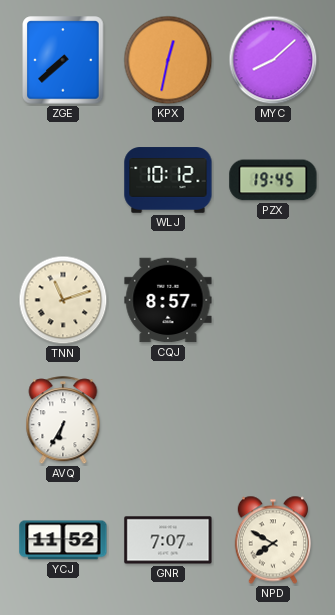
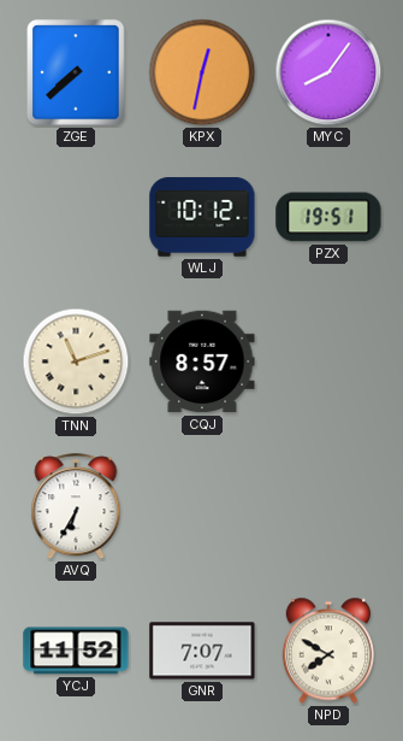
MYC: 8:08 -> 8:06 (328, 72)
PZX: 19:45 -> 19:51 (328, 217)
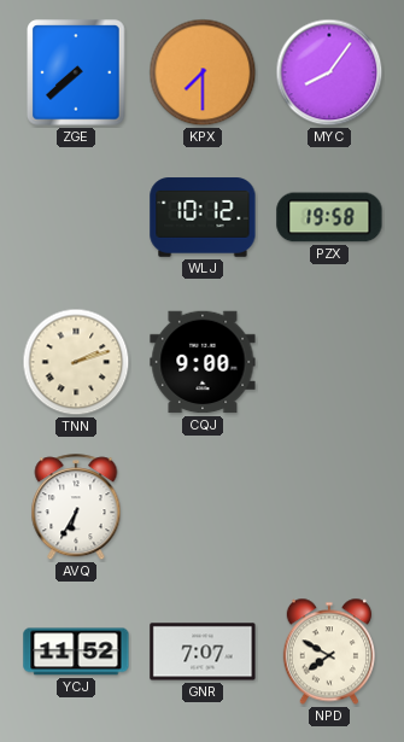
KPX: 12:32 -> 7:30 (203, 72)
PZX: 19:51 -> 19:58 (329, 217)
TNN: 11:12 -> 2:12 (76, 362)
CQJ: 8:57 -> 9:00 (203, 362)
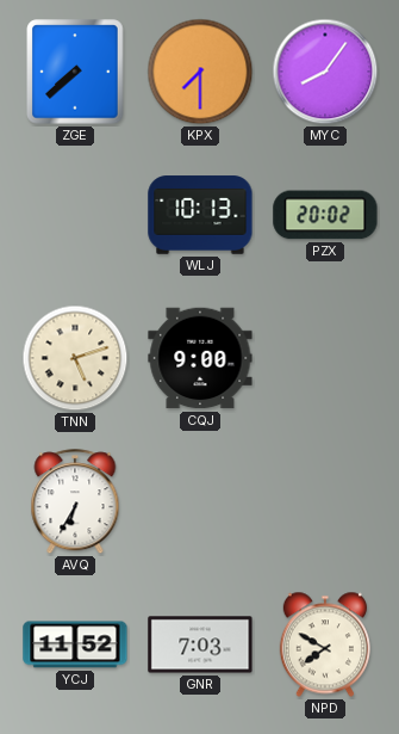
WLJ: 10:12 -> 10:13 (200, 215)
PZX: 19:58 -> 20:02 (325, 215)
TNN: 2:12 -> 5:12 (75, 358)
GNR: 7:07 -> 7:03 (200, 644)
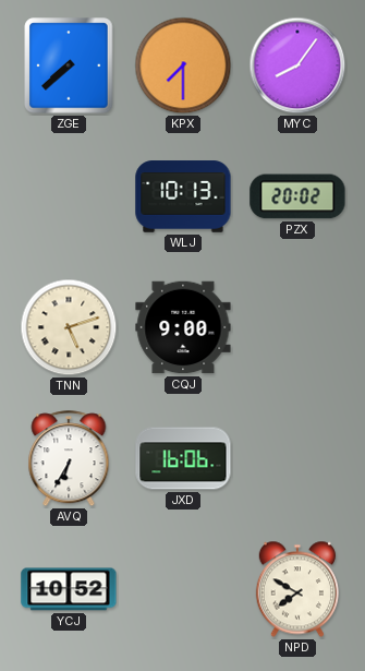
JXD: none -> 16:06 (183, 458)
YCJ: 11:52 -> 10:52 (69, 589)
GNR: 7:03 -> none (200, 644)
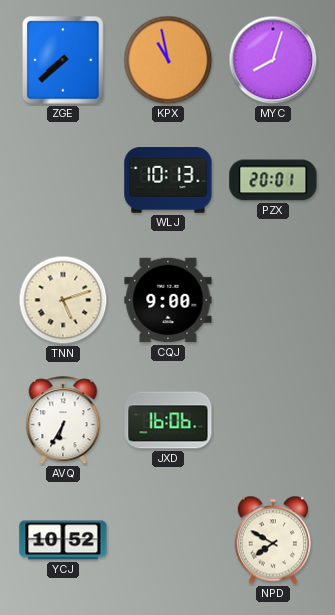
KPX: 7:30 -> 10:58 (168, 60)
MYC: 8:06 -> 8:03 (273, 60)
PZX: 20:02 -> 20:01 (273, 180)
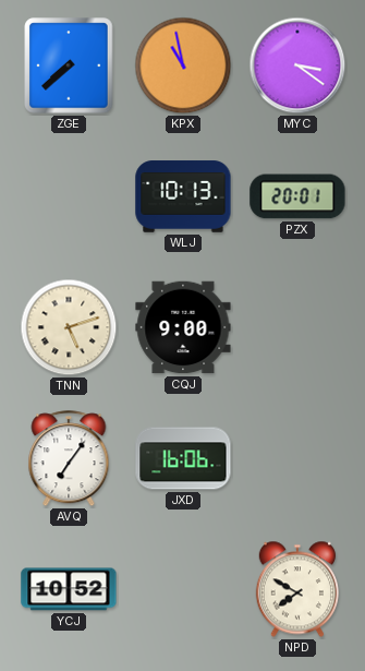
MYC: 8:03 -> 3:21 (297, 65)
AVQ: 6:35 -> 7:06 (69, 459)
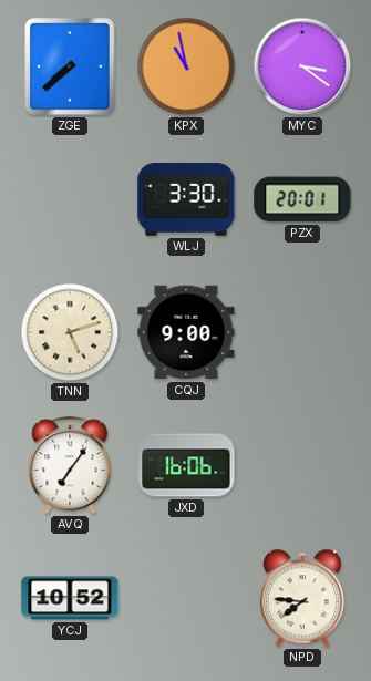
WLJ: 10:13 -> 3:30 (186, 199)
NPD: 7:50 -> 7:46 (301, 598)
